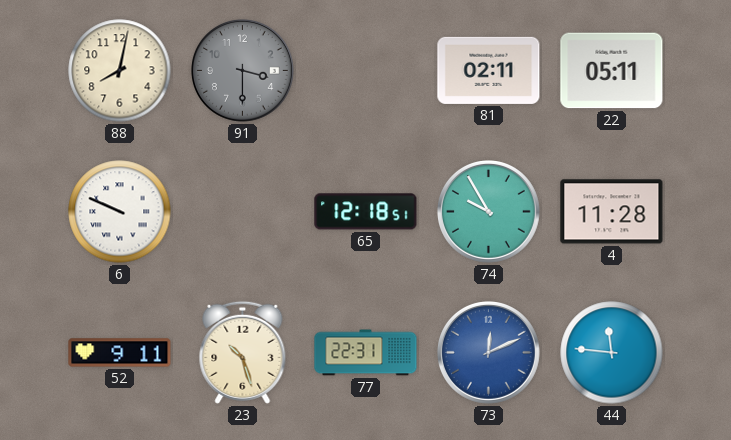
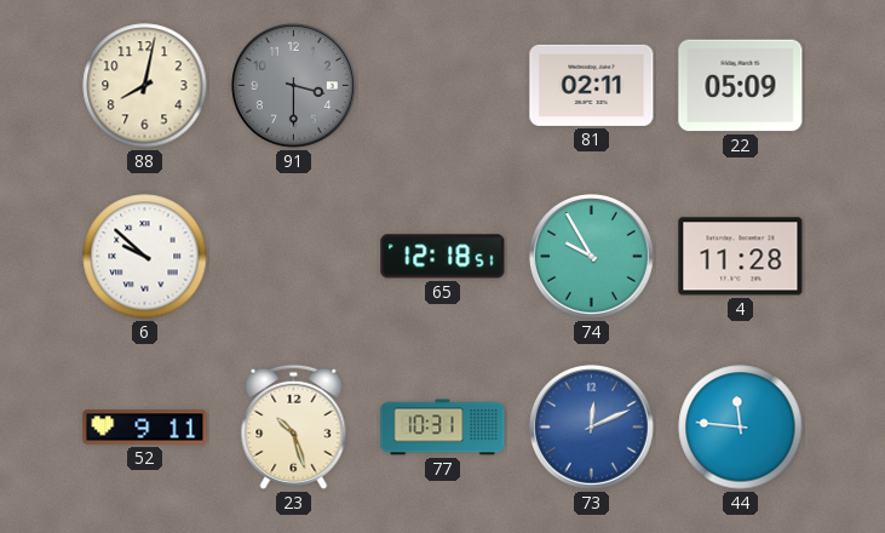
22: 05:11 -> 05:09 (741, 86)
6: 9:49 -> 9:52 (145, 257)
77: 22:31 -> 10:31 (443, 428)
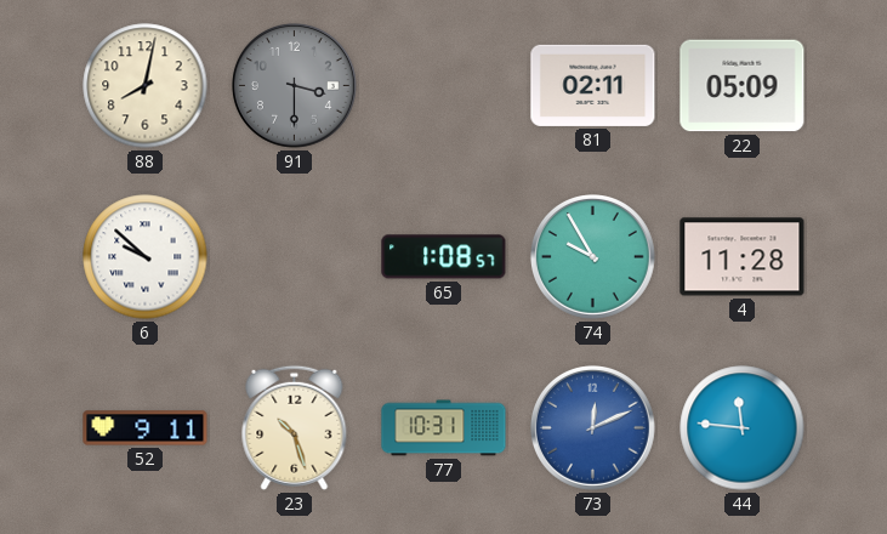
65: 12:18 -> 1:08 (444, 257)
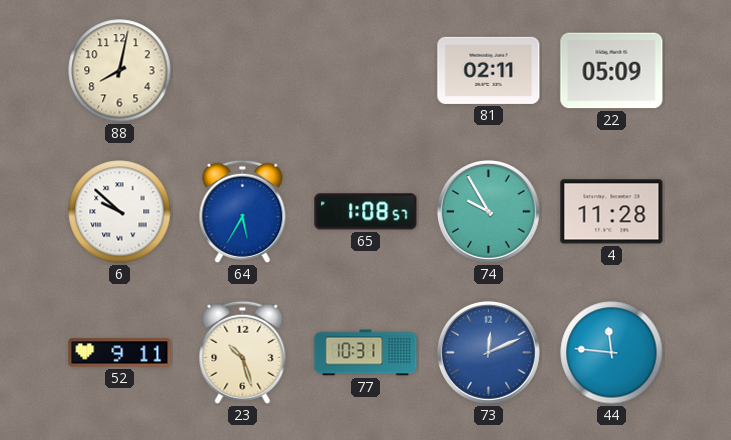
91: 3:30 -> none (295, 86)
64: none -> 5:35 (243, 211)
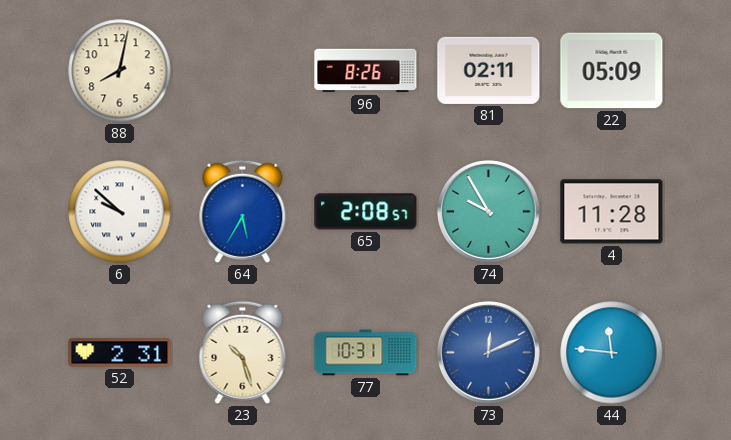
96: none -> 8:26 (366, 71)
65: 1:08 -> 2:08 (366, 212)
52: 9:11 -> 2:31 (120, 353)
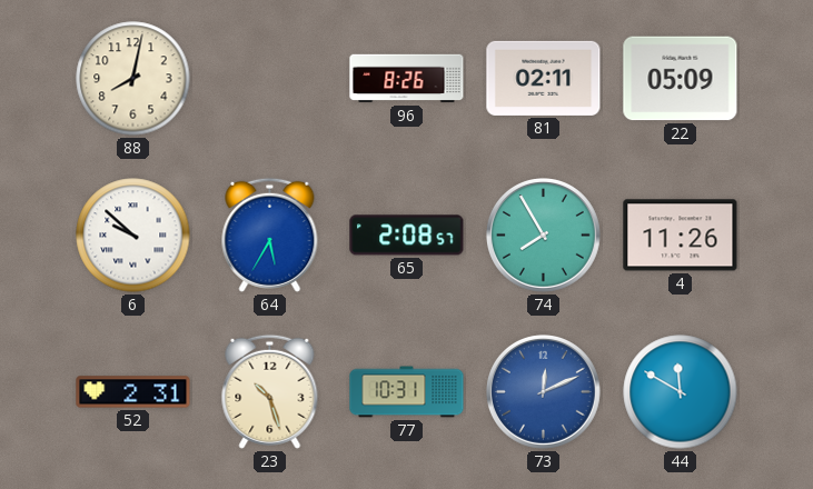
74: 9:55 -> 7:55 (544, 236)
4: 11:28 -> 11:26 (681, 236)
44: 11:46 -> 11:50 (681, 392)
